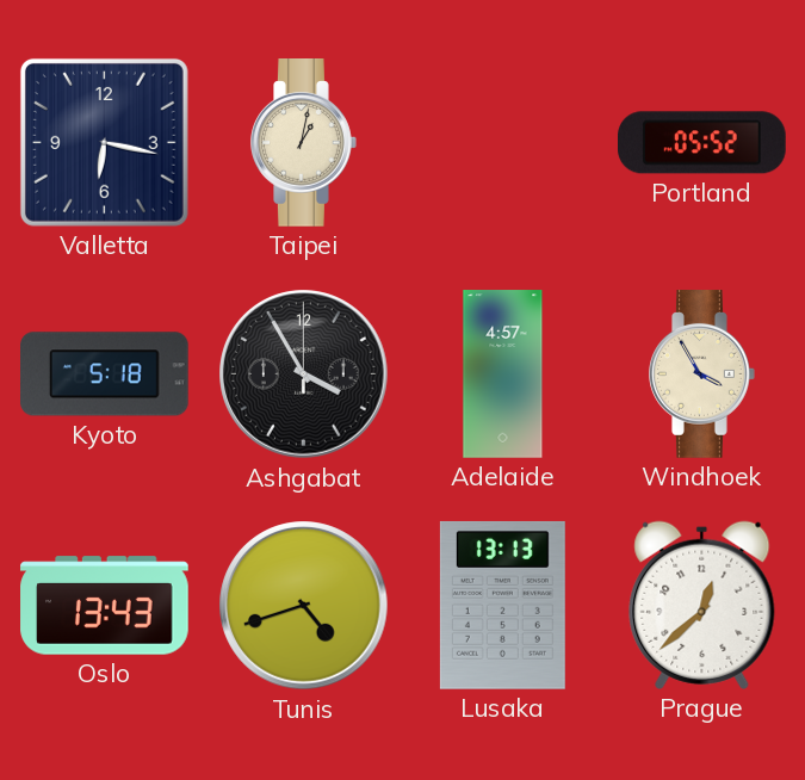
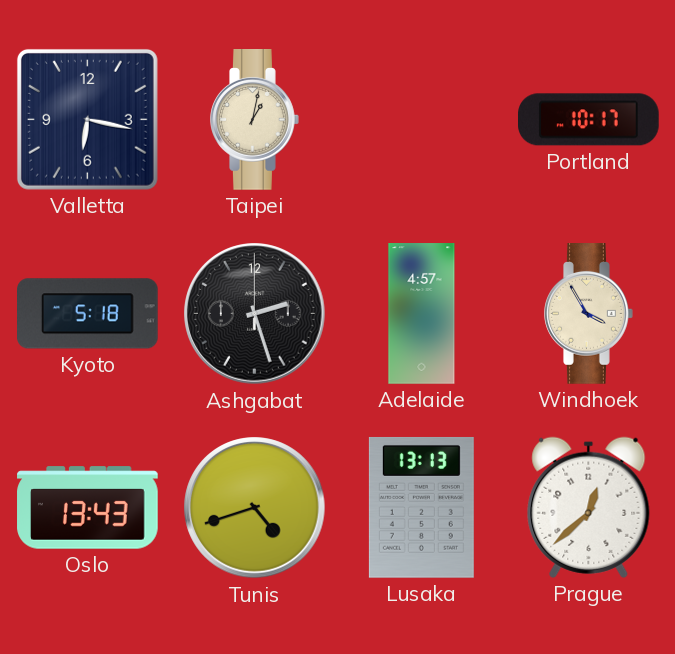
Portland: 05:52 -> 10:17 (589, 120)
Ashgabat: 3:55 -> 2:27 (255, 314)
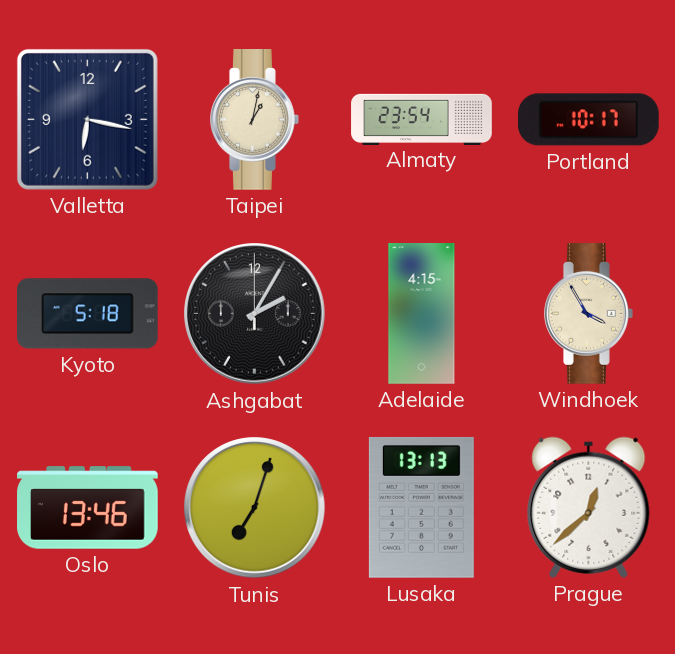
Almaty: none -> 23:54 (422, 119)
Ashgabat: 2:27 -> 2:05 (255, 314)
Adelaide: 4:57 -> 4:15 (422, 314)
Oslo: 13:43 -> 13:46 (88, 508)
Tunis: 4:42 -> 7:03 (255, 508)
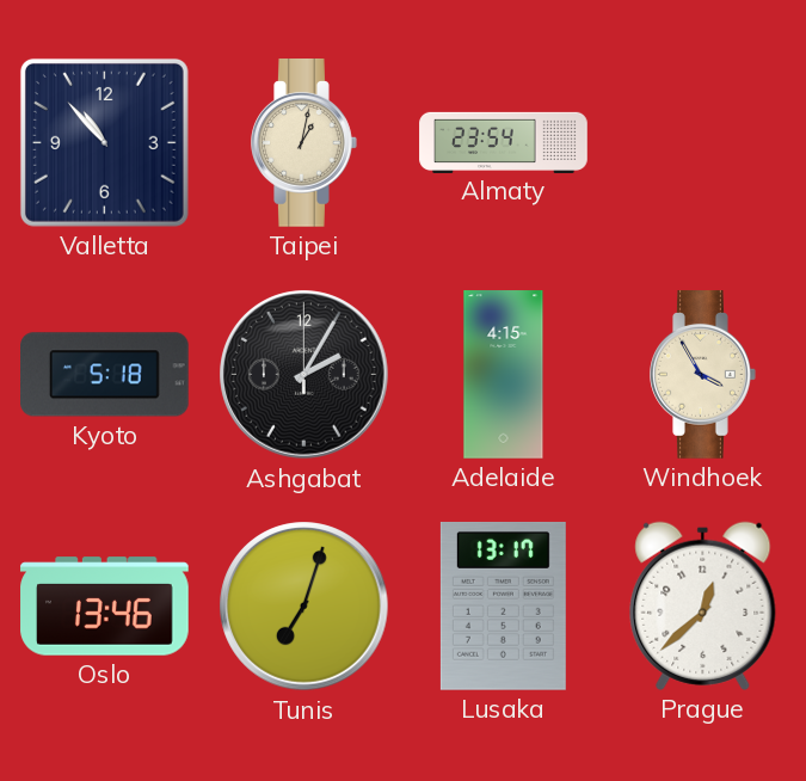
Valletta: 6:17 -> 10:53 (104, 142)
Portland: 10:17 -> none (589, 120)
Lusaka: 13:13 -> 13:17 (503, 605)
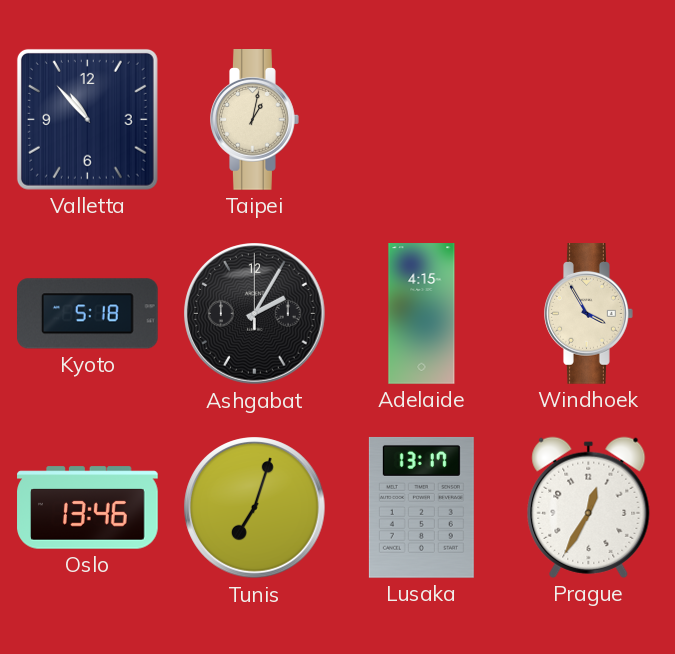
Almaty: 23:54 -> none (504, 142)
Prague: 12:38 -> 12:35 (589, 507)
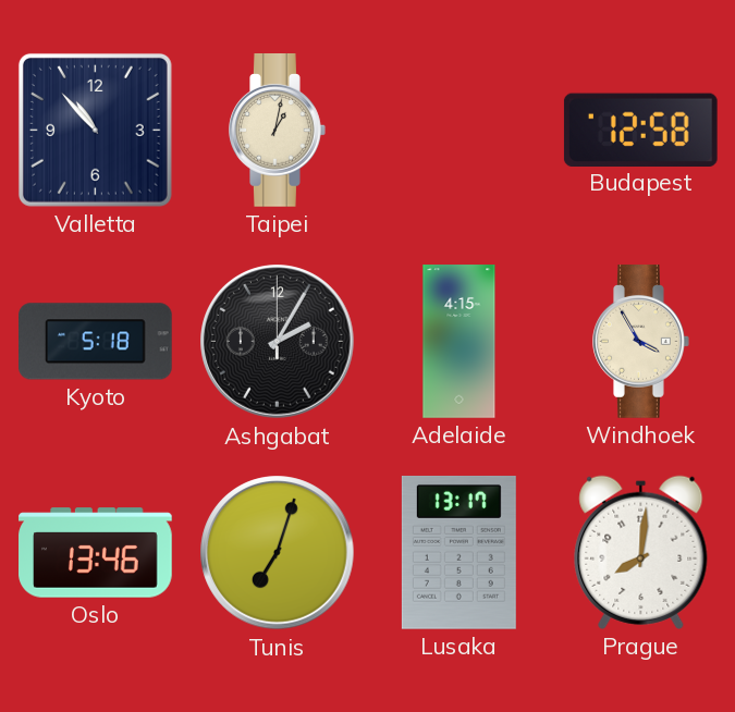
Budapest: none -> 12:58 (640, 130)
Prague: 12:35 -> 8:01 (641, 552)
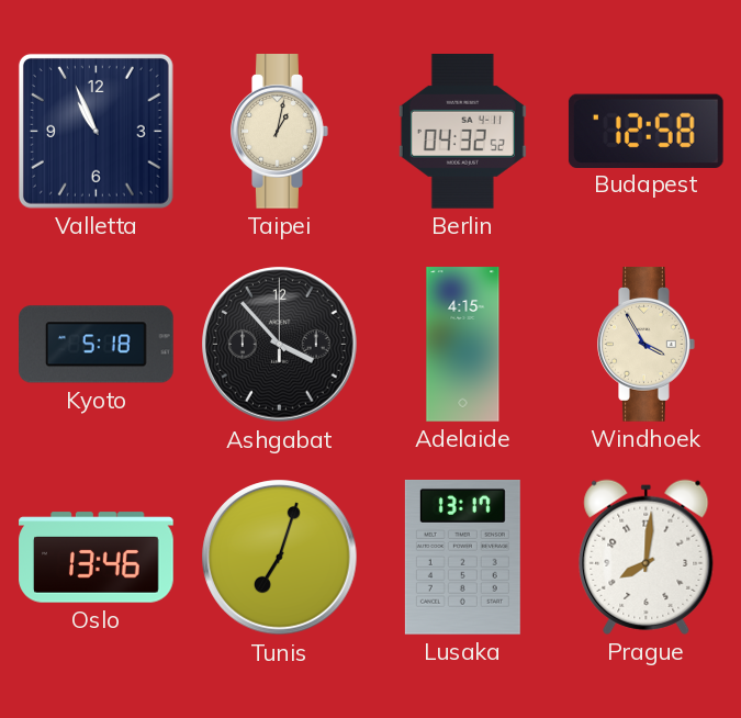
Valletta: 10:53 -> 10:56 (96, 131)
Berlin: none -> 04:32 (462, 132)
Ashgabat: 2:05 -> 3:53 (280, 345)
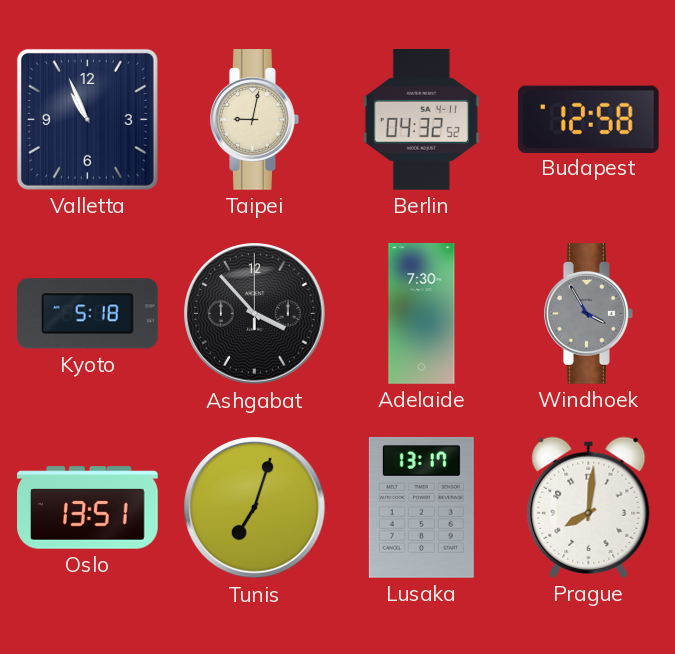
Taipei: 1:02 -> 9:02 (255, 120)
Adelaide: 4:15 -> 7:30 (422, 314)
Windhoek dial: cream -> grey (589, 314)
Oslo: 13:46 -> 13:51 (88, 508)
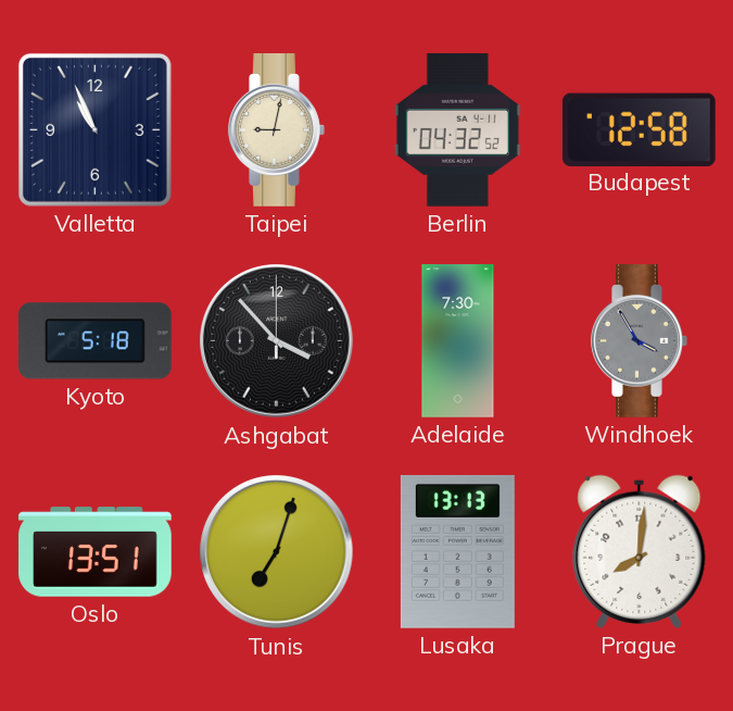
Lusaka: 13:17 -> 13:13 (457, 551)
